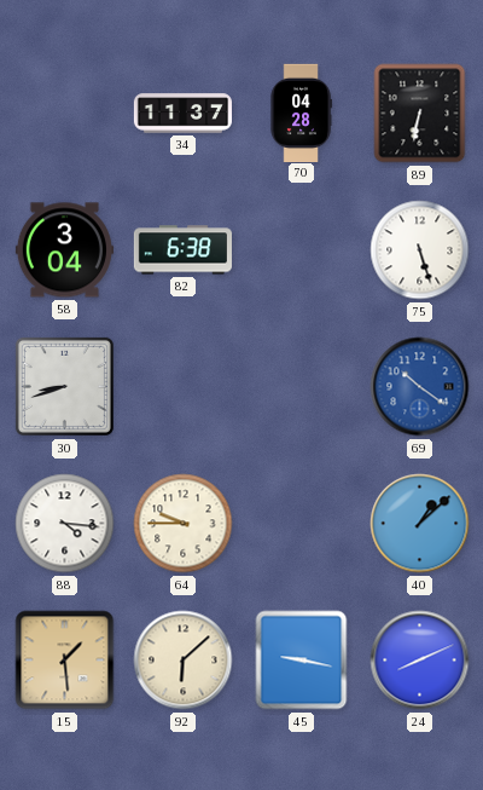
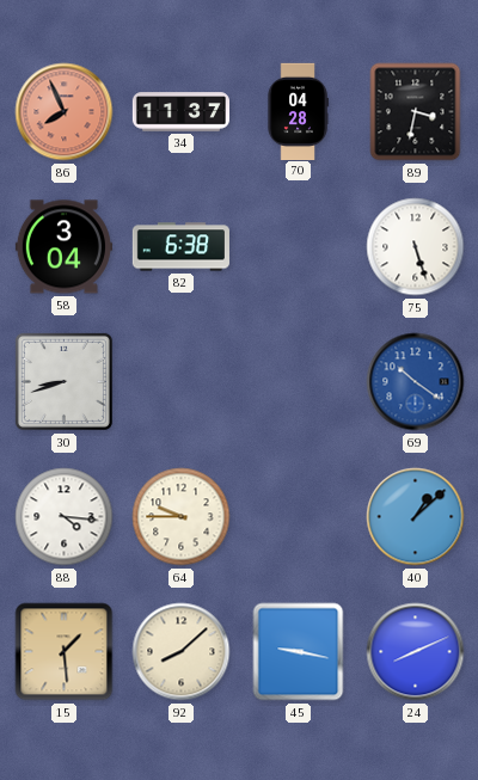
86: none -> 7:56 (65, 112)
89: 6:32 -> 3:32 (416, 112)
92: 6:08 -> 8:08 (182, 652)
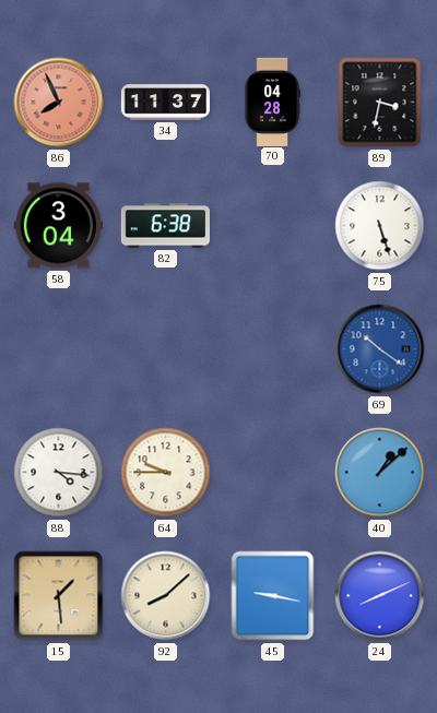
30: 8:42 -> none (63, 381)
